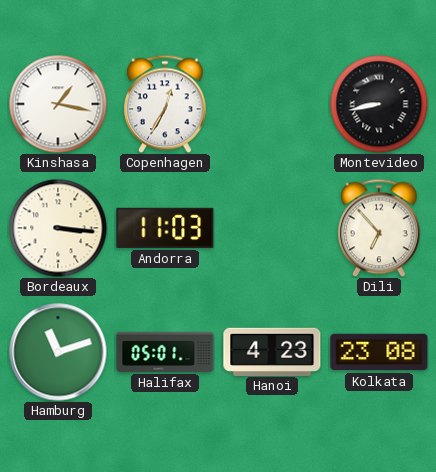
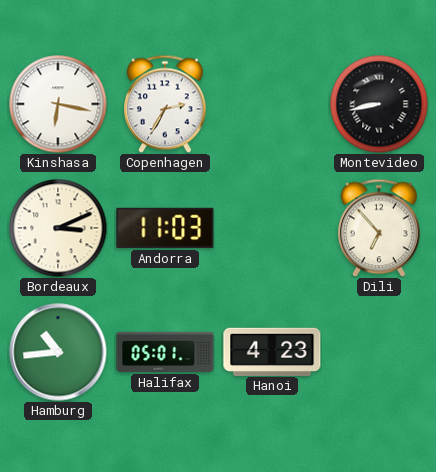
Kinshasa: 1:17 -> 6:17 (58, 104)
Copenhagen: 12:35 -> 2:35 (166, 104)
Bordeaux: 3:16 -> 3:11 (58, 228)
Hamburg: 11:12 -> 10:44 (58, 352)
Kolkata: 23:08 -> none (379, 352)
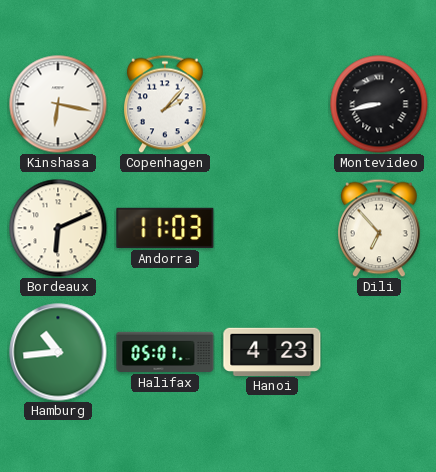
Copenhagen: 2:35 -> 2:07 (166, 104)
Bordeaux: 3:11 -> 6:11 (58, 228)
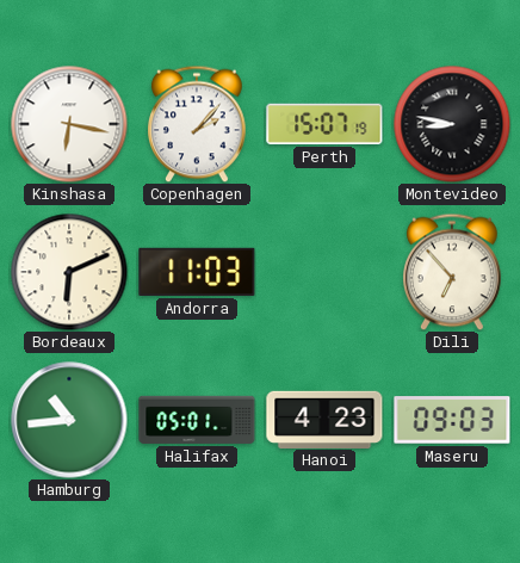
Perth: none -> 15:07 (324, 124)
Montevideo: 8:43 -> 8:47 (452, 124)
Maseru: none -> 09:03 (452, 420)
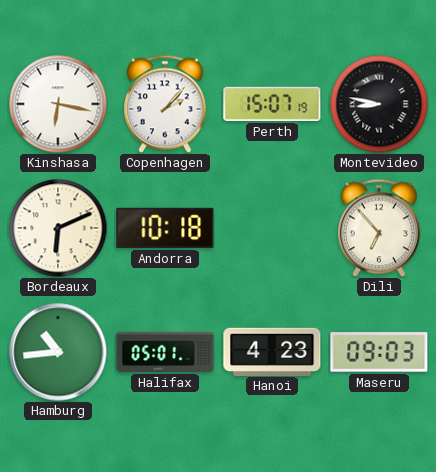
Andorra: 11:03 -> 10:18 (165, 228)
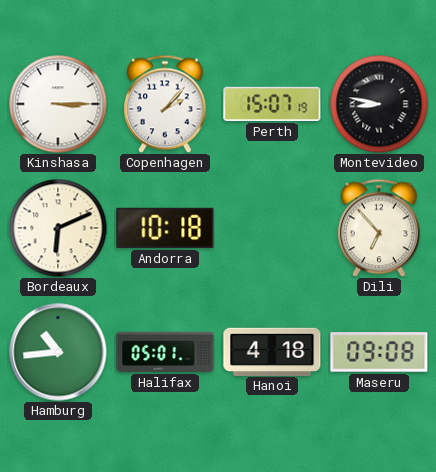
Kinshasa: 6:17 -> 3:15 (58, 104)
Hanoi: 4:23 -> 4:18 (272, 351)
Maseru: 09:03 -> 09:08 (379, 352)
